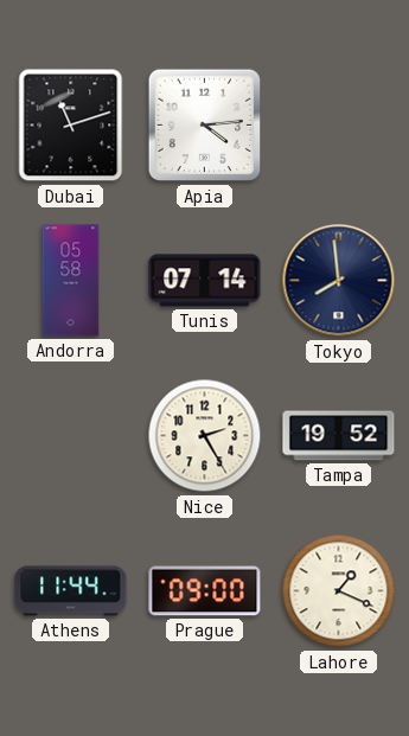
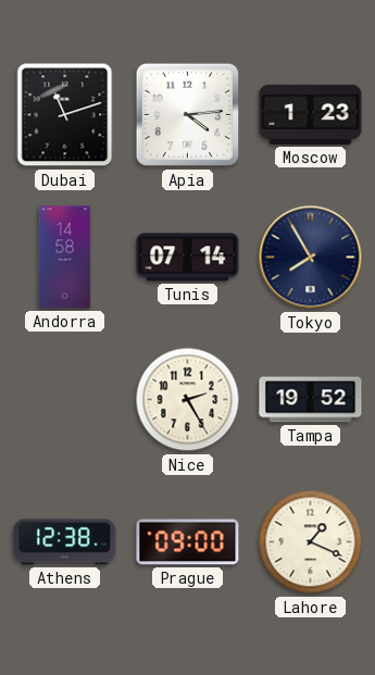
Moscow: none -> 1:23 (311, 114)
Andorra: 05:58 -> 14:58 (65, 258)
Tokyo: 7:59 -> 7:55 (311, 258)
Athens: 11:44 -> 12:38 (65, 542)
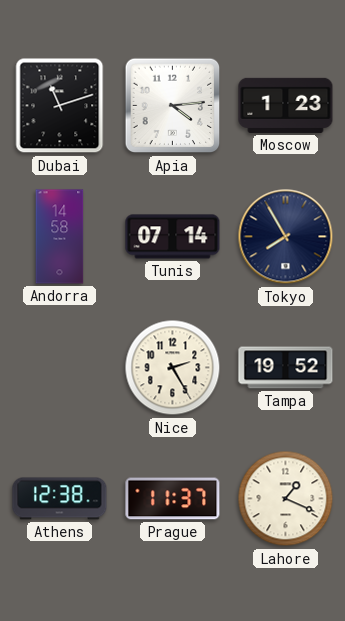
Prague: 09:00 -> 11:37 (173, 499)
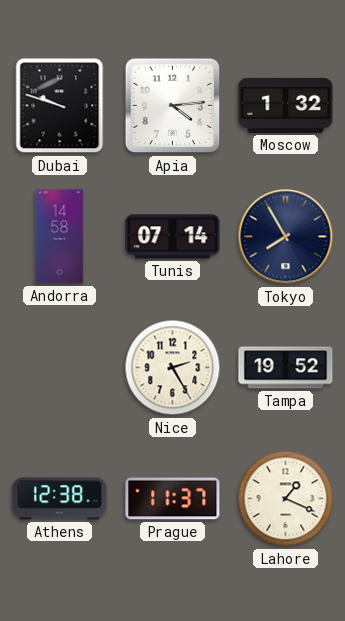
Dubai: 11:12 -> 9:48 (60, 106)
Moscow: 1:23 -> 1:32 (286, 105)
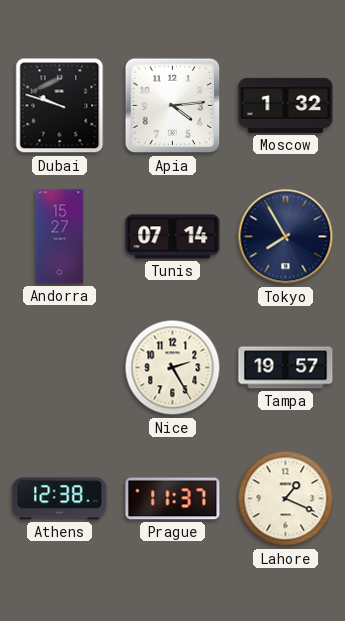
Andorra: 14:58 -> 15:27 (60, 237)
Tampa: 19:52 -> 19:57 (286, 368)
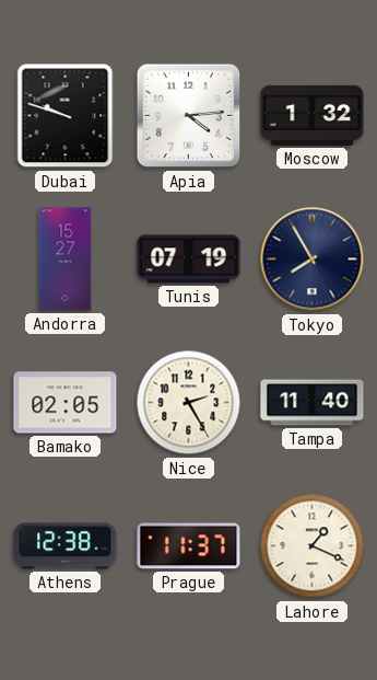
Tunis: 07:14 -> 07:19 (189, 260)
Bamako: none -> 02:05 (66, 403)
Tampa: 19:57 -> 11:40 (313, 403)
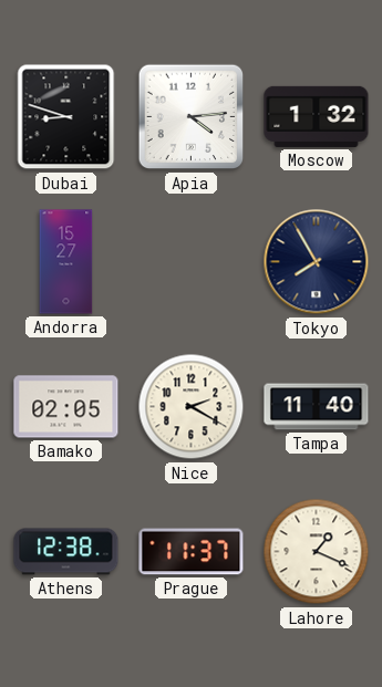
Dubai: 9:48 -> 8:48 (66, 117)
Tunis: 07:19 -> none (189, 260)
Nice: 2:25 -> 2:20 (192, 407)
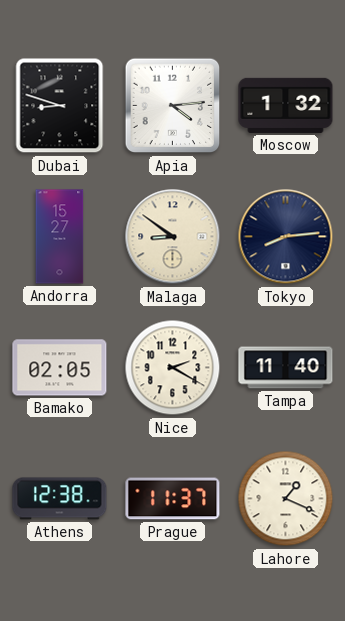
Malaga: none -> 8:51 (173, 237)
Tokyo: 7:55 -> 8:14 (286, 237)
